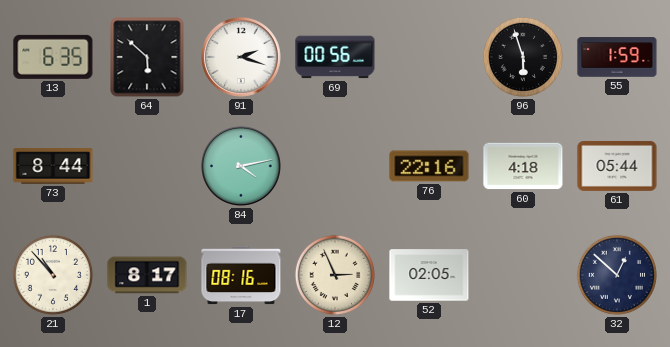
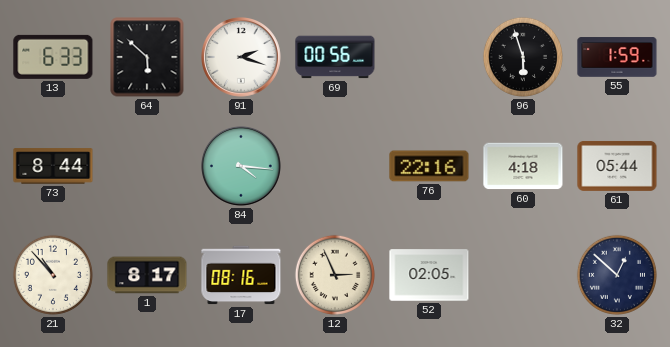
13: 6:35 -> 6:33 (53, 57)
84: 4:13 -> 4:16 (242, 167)
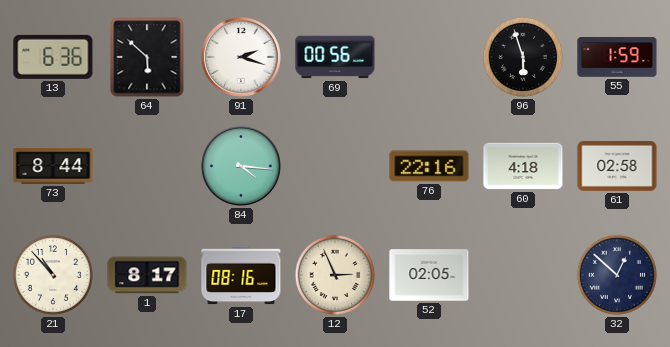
13: 6:33 -> 6:36 (53, 57)
61: 05:44 -> 02:58 (617, 166)
